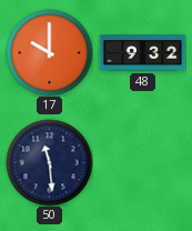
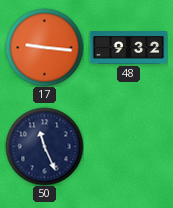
17: 10:00 -> 9:16 (44, 47)
50: 11:29 -> 11:26 (44, 146)
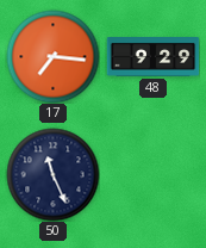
17: 9:16 -> 7:16 (52, 56)
48: 9:32 -> 9:29 (152, 57)
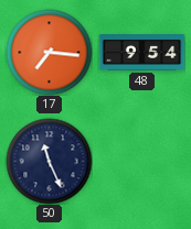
48: 9:29 -> 9:54 (141, 53)
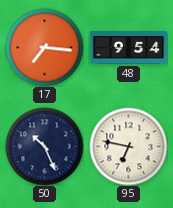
50: 11:26 -> 10:26 (44, 146)
95: none -> 6:47 (128, 146)
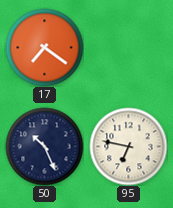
17: 7:16 -> 7:21 (44, 47)
48: 9:54 -> none (128, 48)
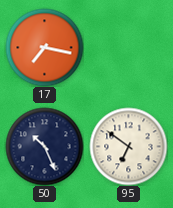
17: 7:21 -> 7:17 (44, 47)
95: 6:47 -> 6:51 (128, 146)
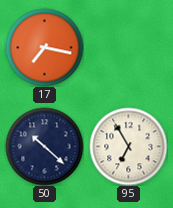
50: 10:26 -> 10:22 (44, 146)
95: 6:51 -> 6:55 (128, 146)
